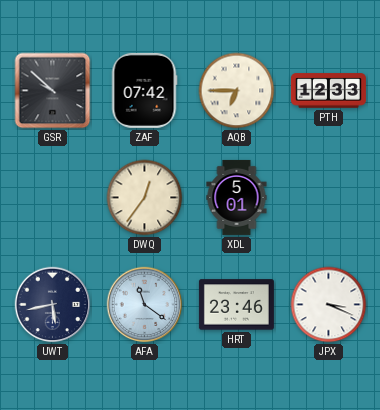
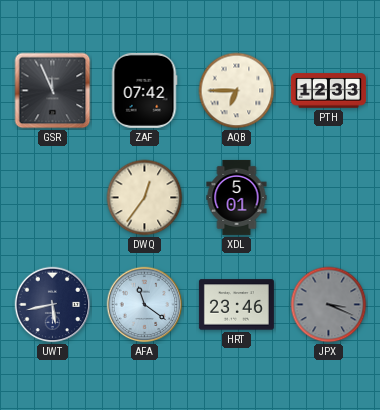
GSR: 9:52 -> 11:56 (53, 91)
JPX dial: white -> grey (329, 305)
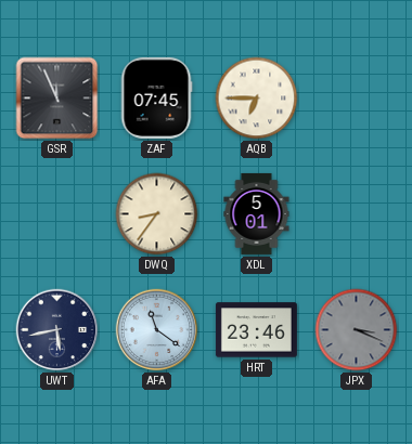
ZAF: 07:42 -> 07:45 (156, 97)
PTH: 12:33 -> none (328, 91)
DWQ: 12:36 -> 8:36 (157, 214)
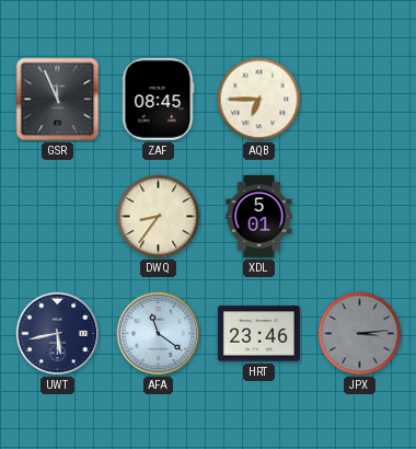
ZAF: 07:45 -> 08:45 (158, 99)
JPX: 3:19 -> 3:14 (360, 334)
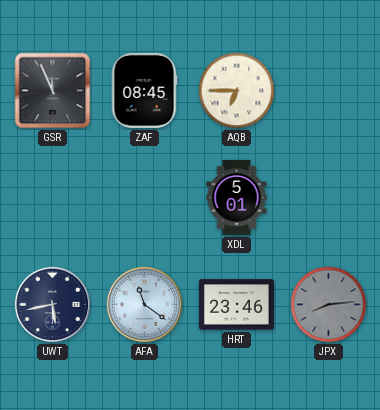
DWQ: 8:36 -> none (159, 217)
JPX: 3:14 -> 8:14 (329, 305)
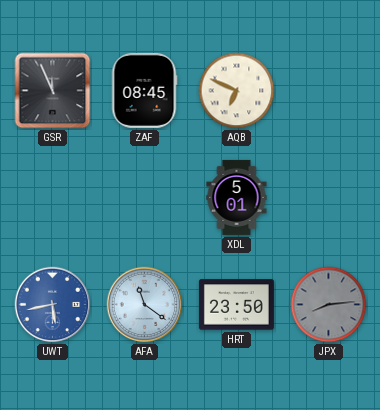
AQB: 6:45 -> 6:49 (237, 91)
UWT dial: navy -> blue (53, 305)
HRT: 23:46 -> 23:50 (236, 305)
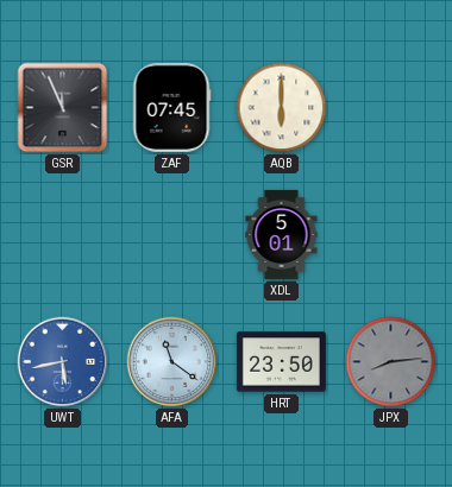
ZAF: 08:45 -> 07:45 (171, 107)
AQB: 6:49 -> 6:00 (282, 108)
